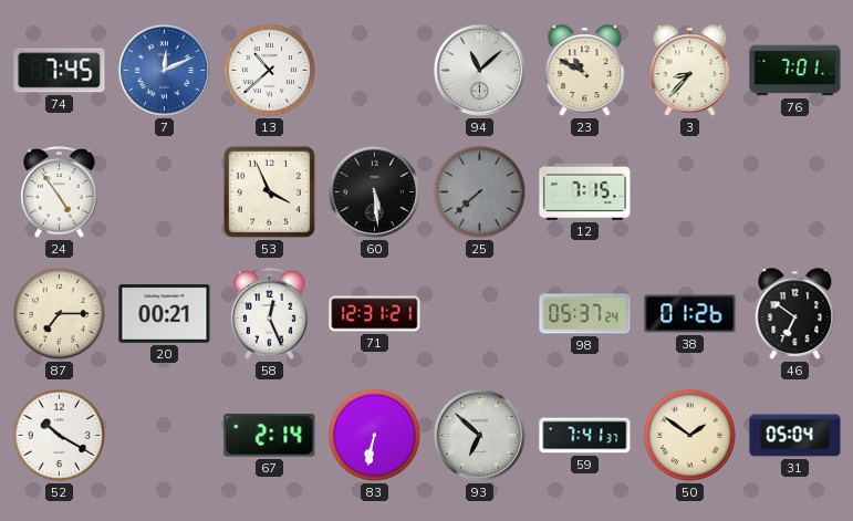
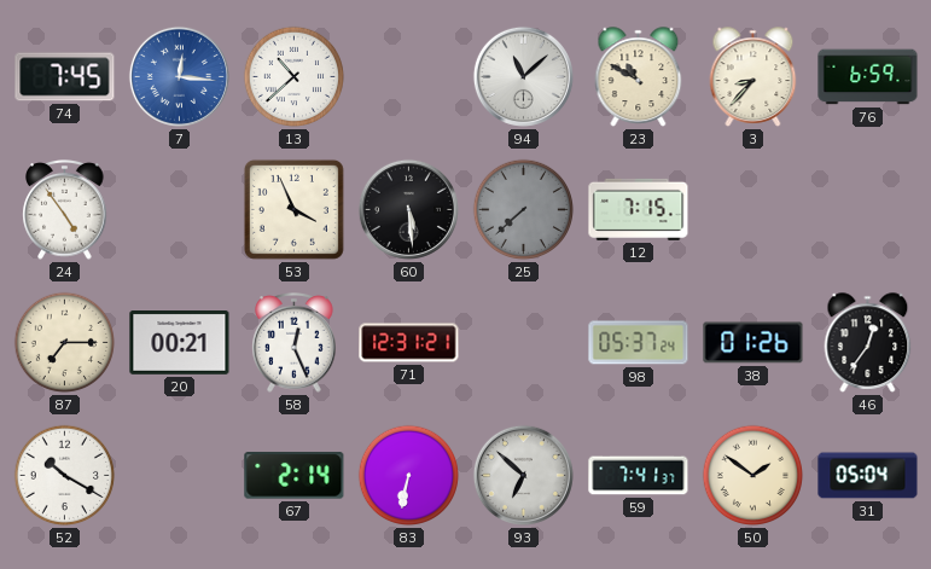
7: 12:11 -> 12:16 (179, 76)
76: 7:01 -> 6:59 (868, 77)
46: 6:51 -> 12:36 (868, 343)
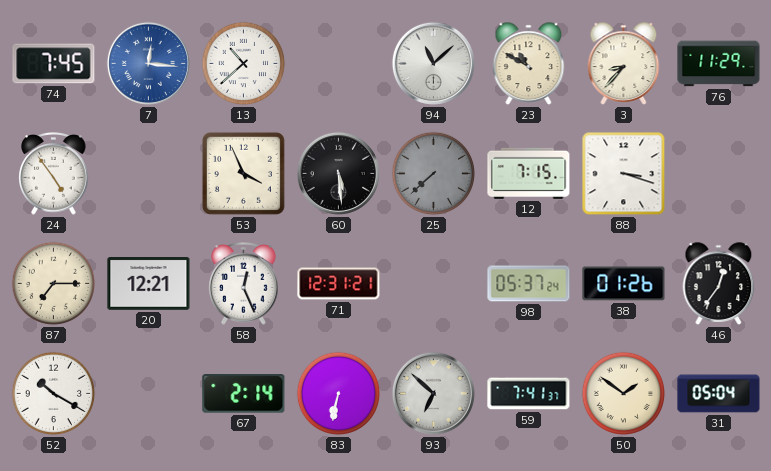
76: 6:59 -> 11:29 (719, 64)
88: none -> 3:18 (624, 174)
20: 00:21 -> 12:21 (149, 284)
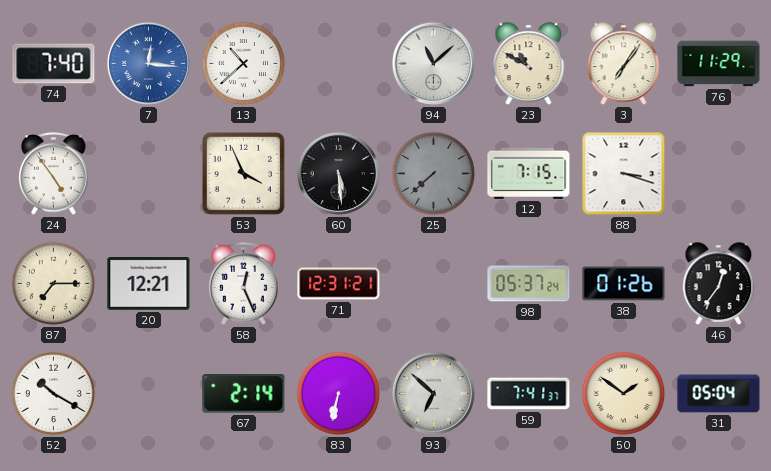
74: 7:45 -> 7:40 (54, 64)
3: 8:37 -> 7:06 (624, 64)
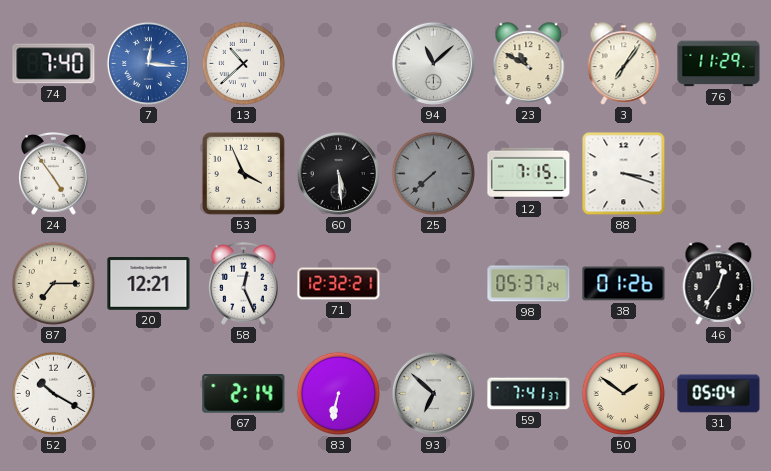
71: 12:31 -> 12:32 (339, 284)
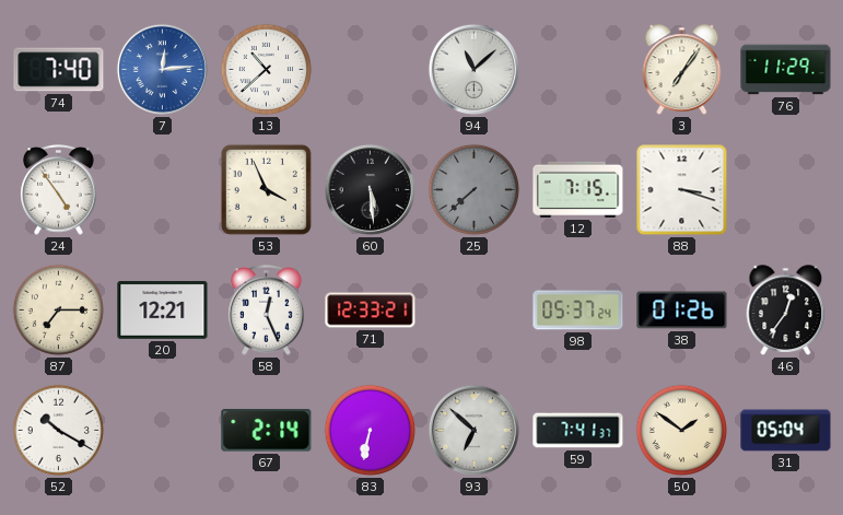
7: 12:16 -> 12:14 (162, 69)
23: 10:50 -> none (529, 64)
71: 12:32 -> 12:33 (371, 311)
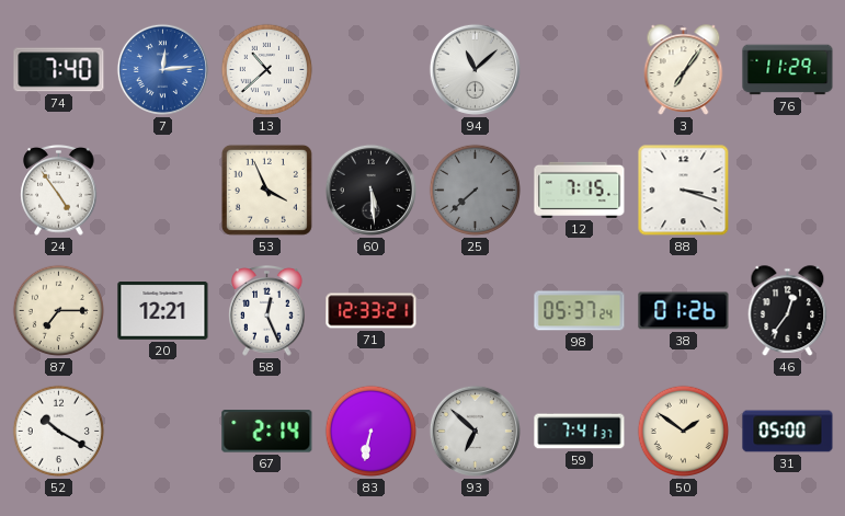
31: 05:04 -> 05:00 (788, 432)
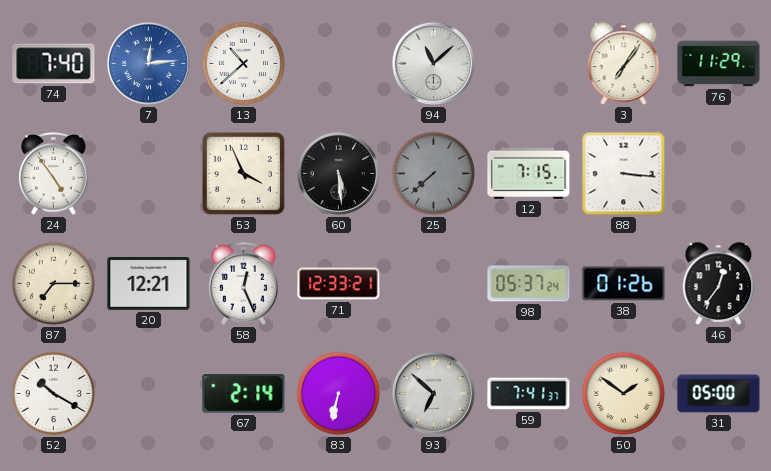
88: 3:18 -> 3:16 (624, 174)
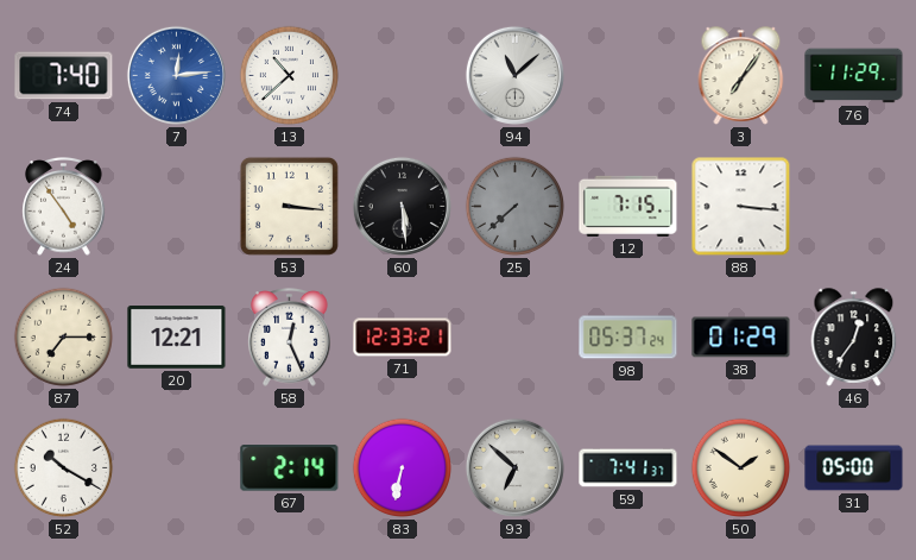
53: 3:56 -> 3:16 (289, 206)
38: 01:26 -> 01:29 (741, 338)
